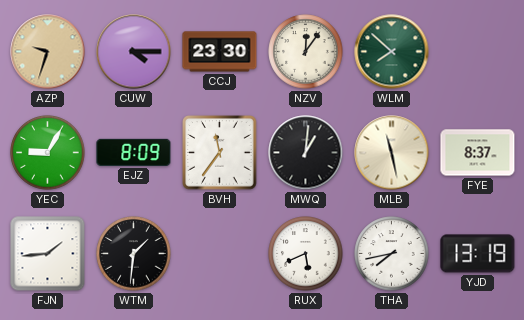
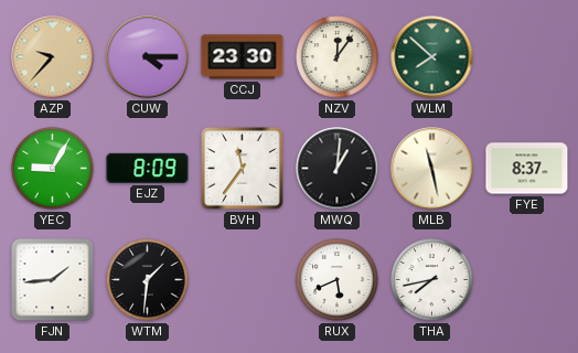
AZP: 9:33 -> 9:37 (53, 57)
YJD: 13:19 -> none (478, 254)
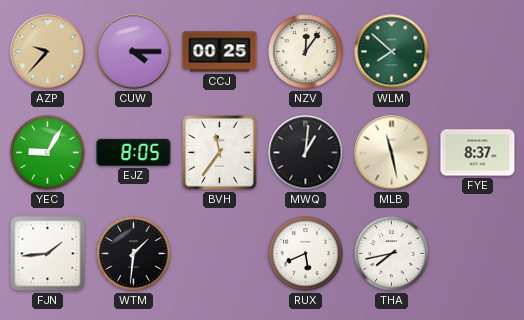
CCJ: 23:30 -> 00:25 (220, 52)
EJZ: 8:09 -> 8:05 (134, 152)
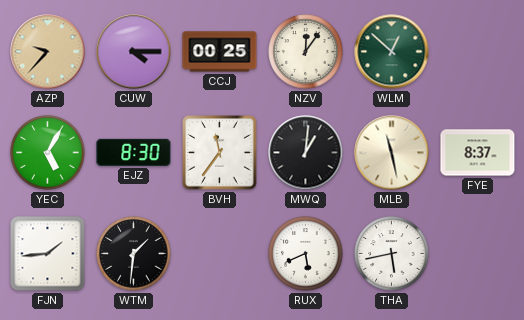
WLM: 7:52 -> 12:52 (392, 52)
YEC: 9:05 -> 5:05 (48, 153)
EJZ: 8:05 -> 8:30 (134, 152)
THA: 7:43 -> 5:43 (392, 254)
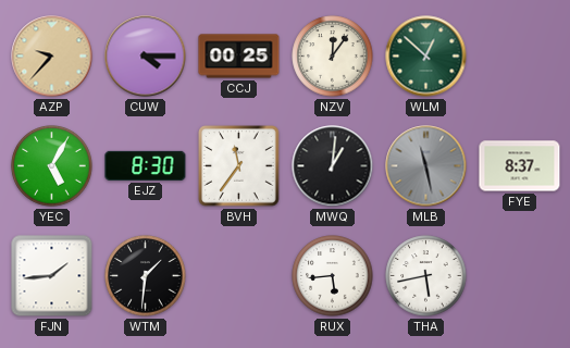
MLB dial: cream -> grey (426, 166)
RUX: 5:41 -> 5:44 (333, 276)
